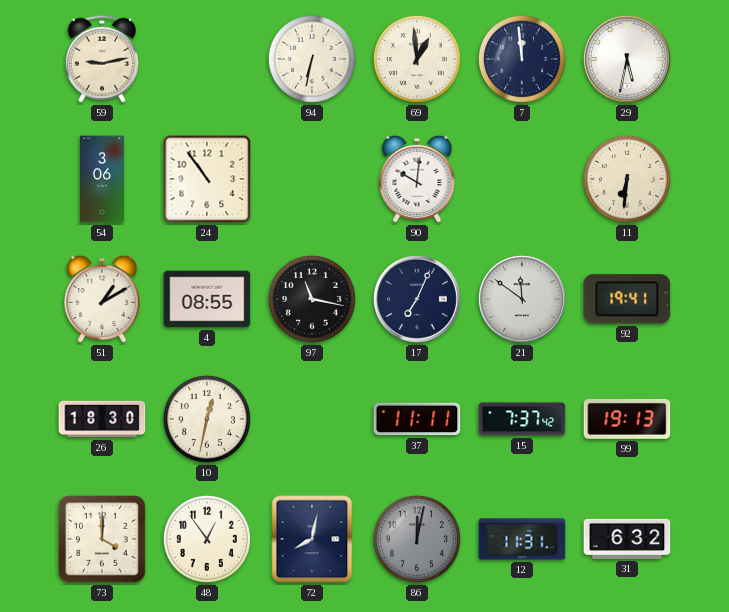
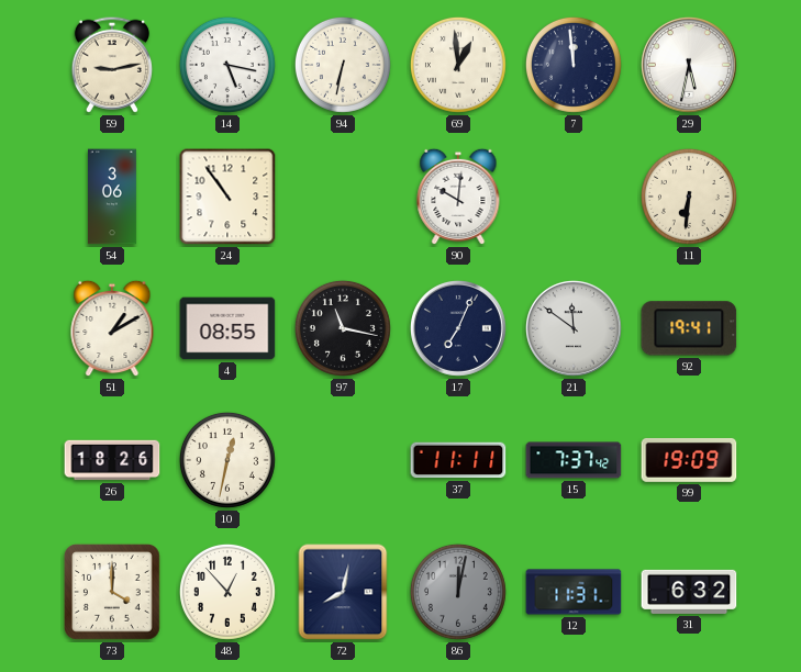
14: none -> 5:17 (227, 65)
26: 18:30 -> 18:26 (112, 460)
99: 19:13 -> 19:09 (689, 460)
48: 12:54 -> 12:53 (227, 592)
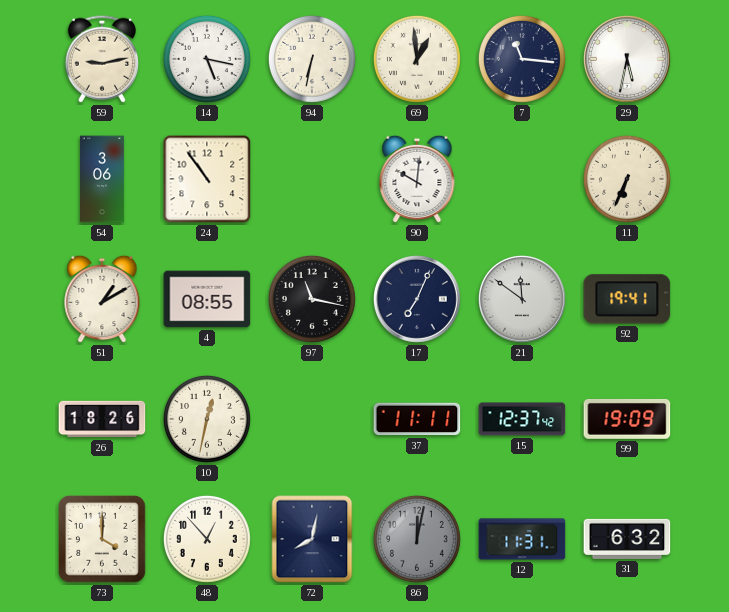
7: 11:59 -> 11:16 (522, 59)
11: 6:31 -> 6:34 (627, 179)
15: 7:37 -> 12:37 (522, 419)
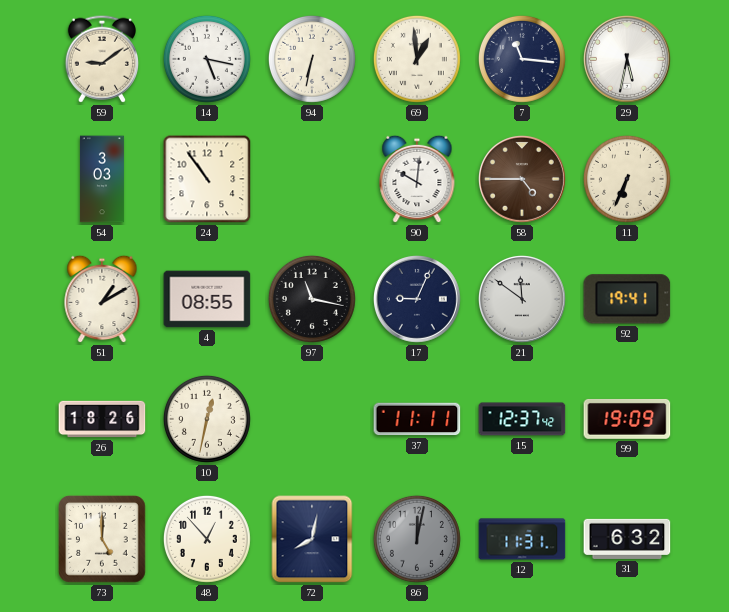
59: 9:13 -> 9:09 (102, 59)
54: 3:06 -> 3:03 (102, 179)
58: none -> 4:45 (522, 179)
17: 7:04 -> 9:04 (417, 299)
73: 4:00 -> 5:00 (102, 539)
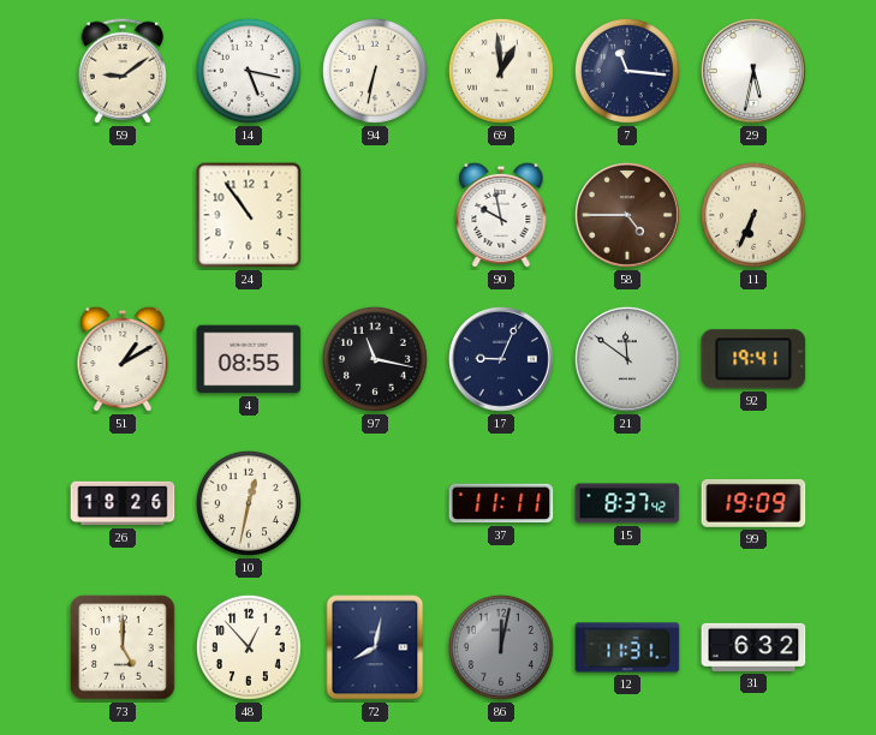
54: 3:03 -> none (102, 179)
90: 10:01 -> 9:58 (501, 215)
15: 12:37 -> 8:37 (627, 503)
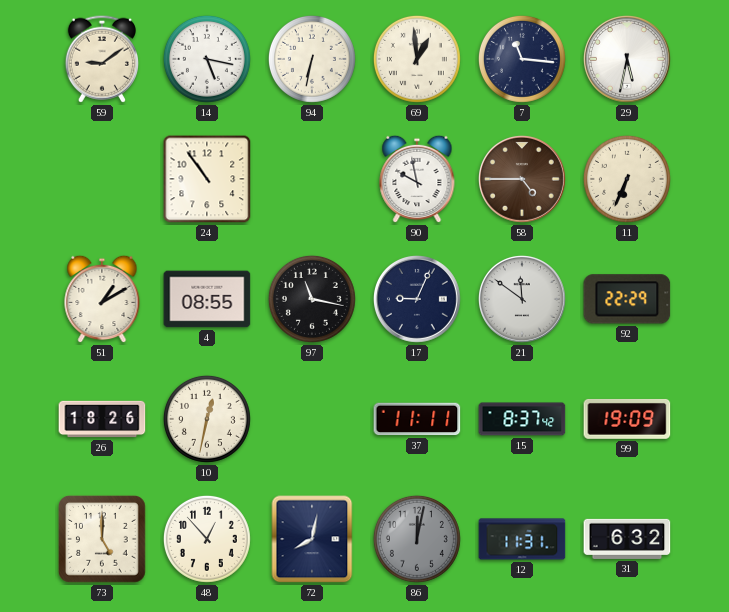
92: 19:41 -> 22:29 (627, 299)
